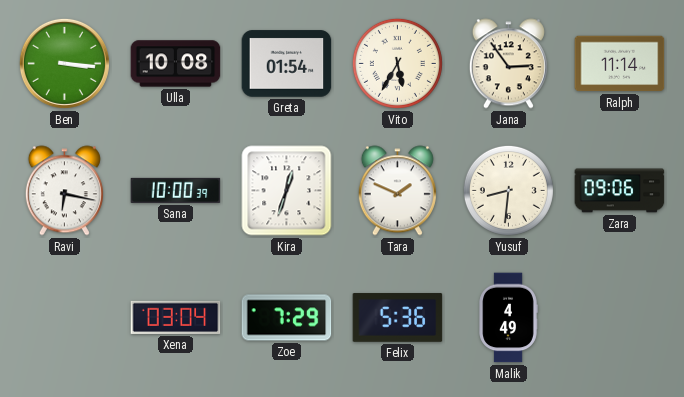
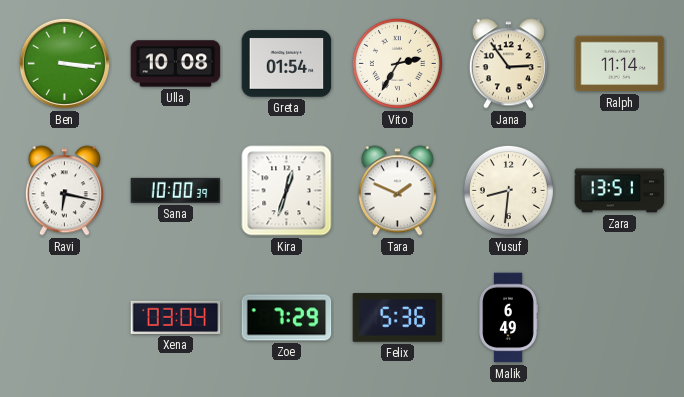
Vito: 5:35 -> 2:35 (397, 63)
Zara: 09:06 -> 13:51 (620, 191)
Malik: 4:49 -> 6:49 (508, 318)
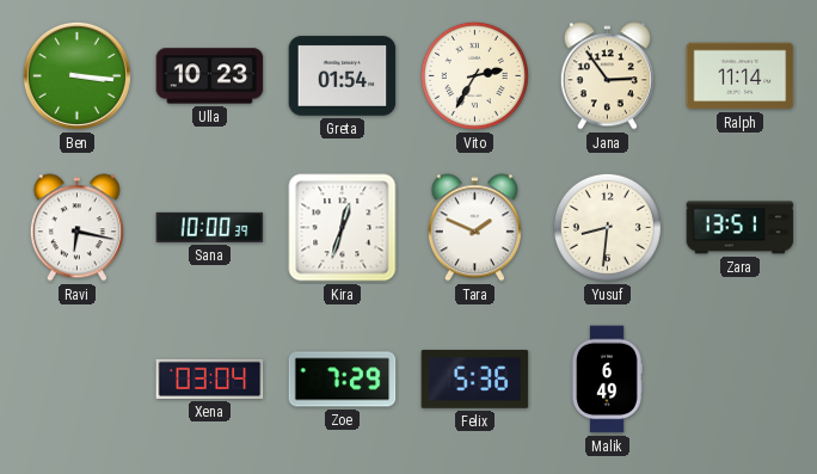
Ulla: 10:08 -> 10:23 (210, 76)
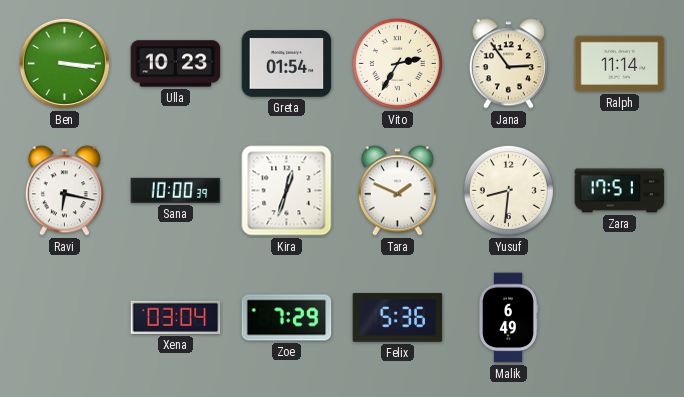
Zara: 13:51 -> 17:51 (620, 191)
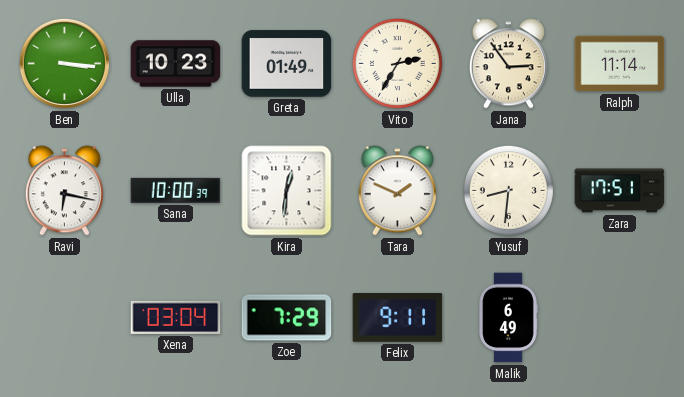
Greta: 01:54 -> 01:49 (287, 64)
Kira: 12:33 -> 12:31 (287, 191)
Felix: 5:36 -> 9:11 (398, 318)
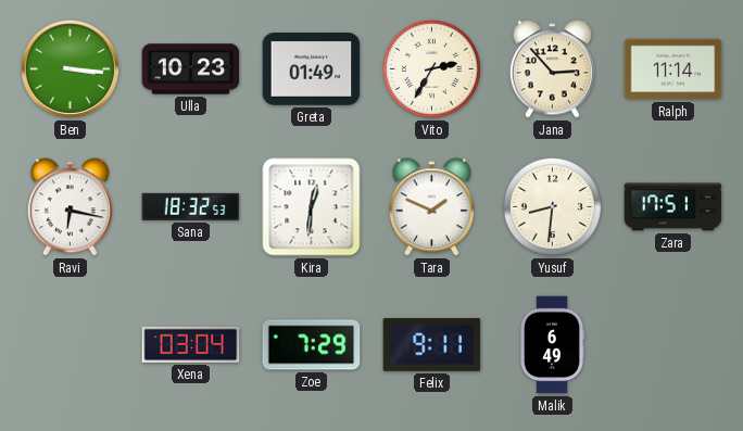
Jana: 2:54 -> 2:53 (552, 69)
Sana: 10:00 -> 18:32 (191, 206)
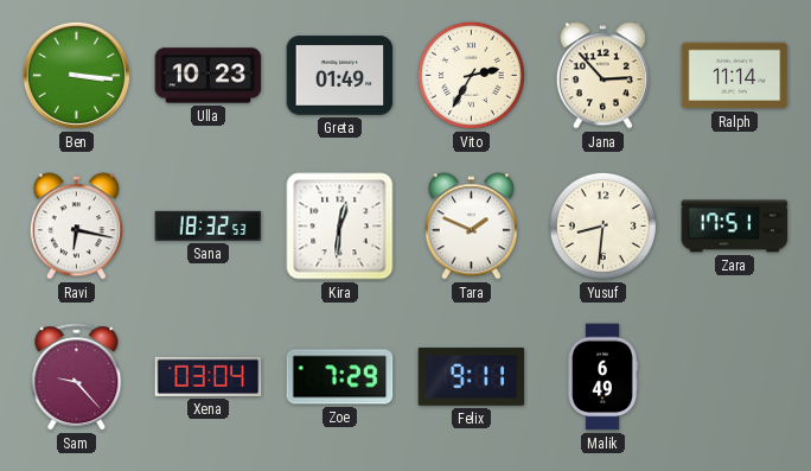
Sam: none -> 9:23 (77, 377)
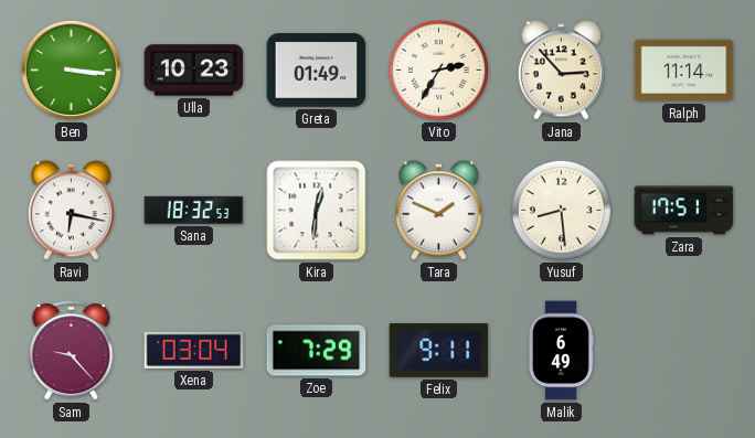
Yusuf: 8:31 -> 8:29 (561, 210)
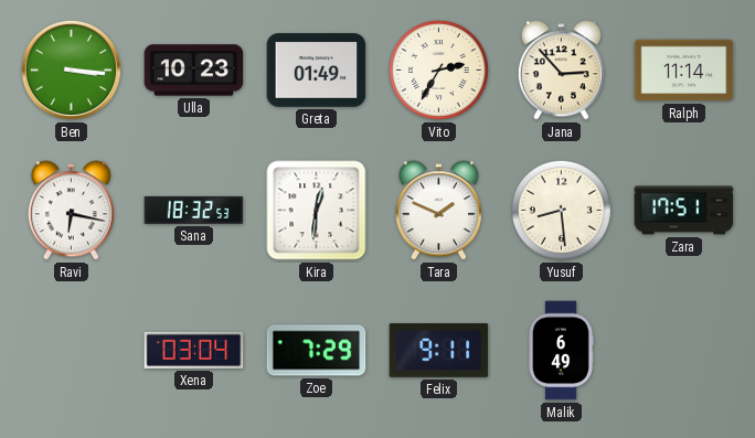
Sam: 9:23 -> none (72, 351)
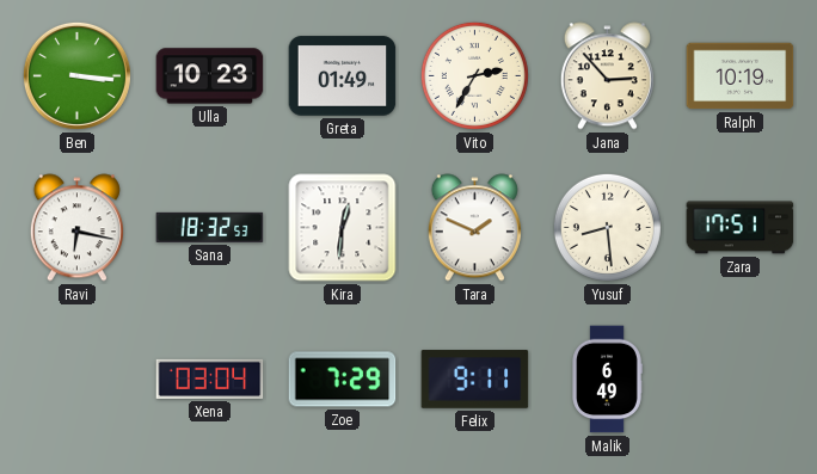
Ralph: 11:14 -> 10:19 (741, 76)
